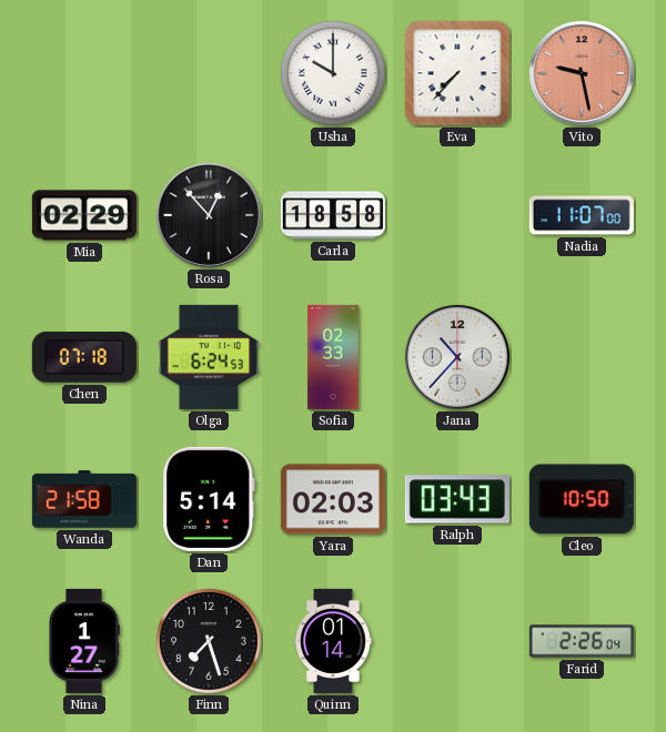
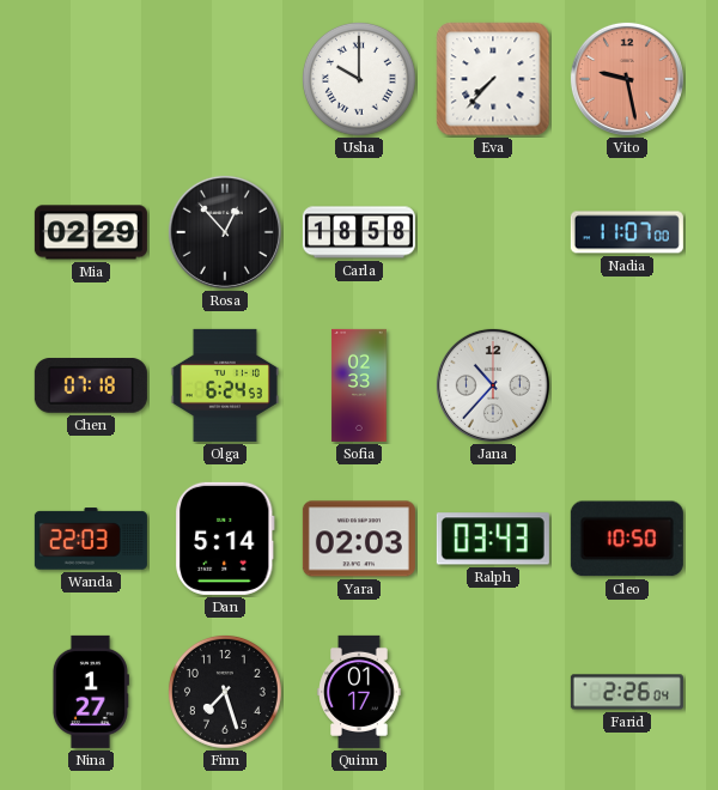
Wanda: 21:58 -> 22:03 (91, 539)
Quinn: 01:14 -> 01:17 (359, 692)
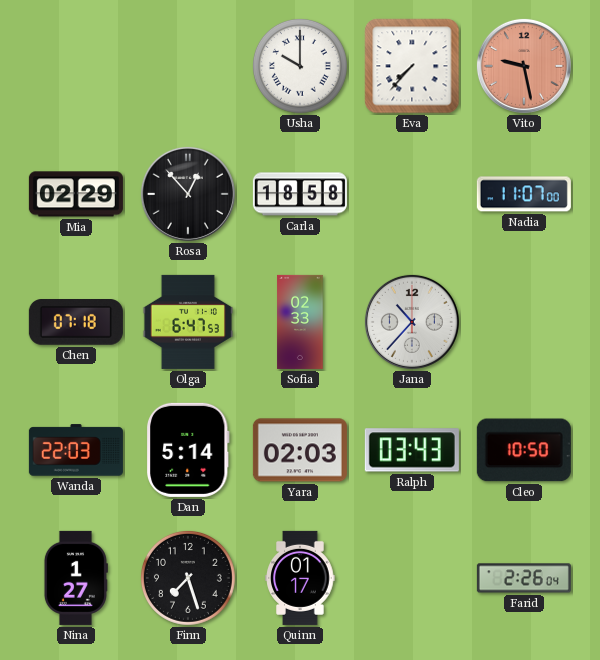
Olga: 6:24 -> 6:47 (188, 322)
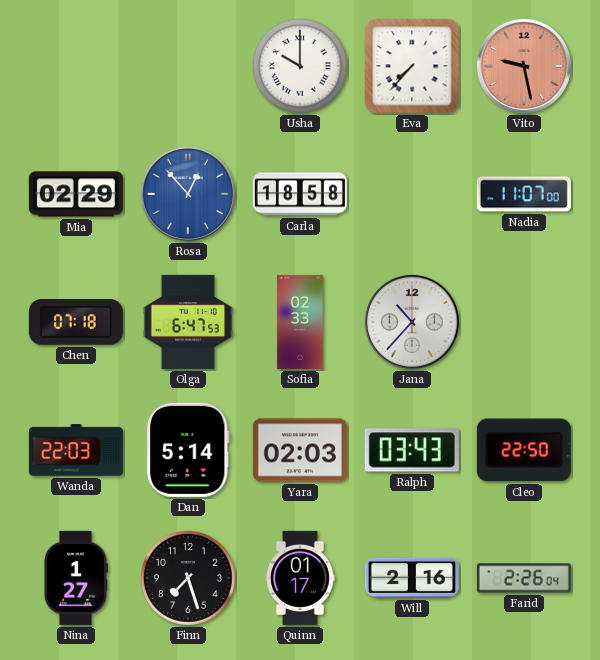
Rosa dial: black -> blue (188, 194)
Cleo: 10:50 -> 22:50 (524, 450)
Will: none -> 2:16 (412, 578)
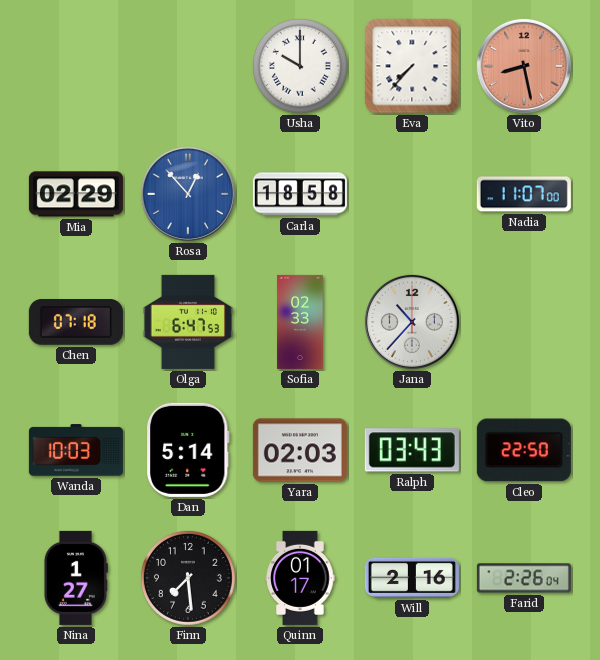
Vito: 9:28 -> 8:28 (524, 66)
Wanda: 22:03 -> 10:03 (76, 450)
Finn: 7:27 -> 7:29 (188, 578)
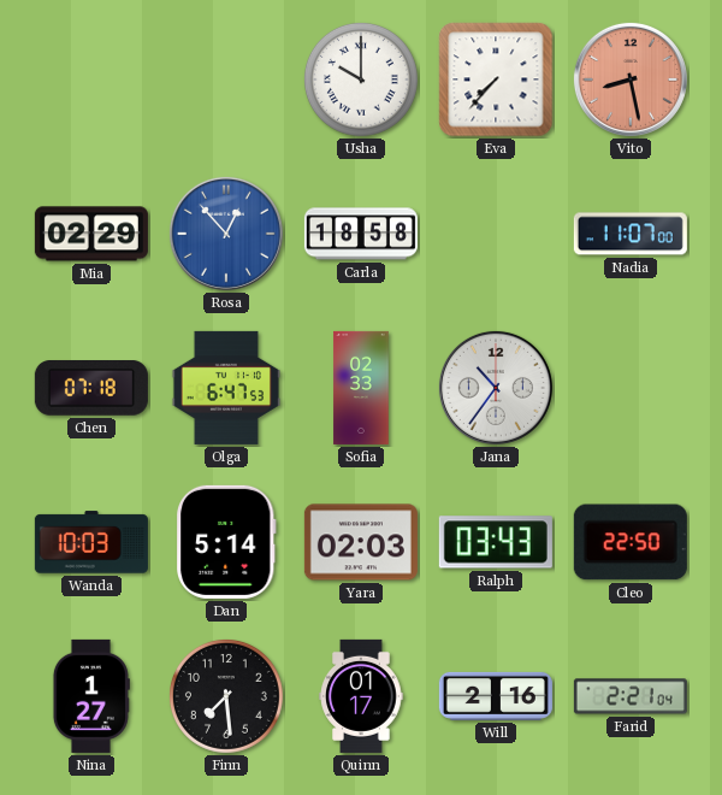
Jana: 10:37 -> 10:36 (496, 388)
Farid: 2:26 -> 2:21 (631, 696)
